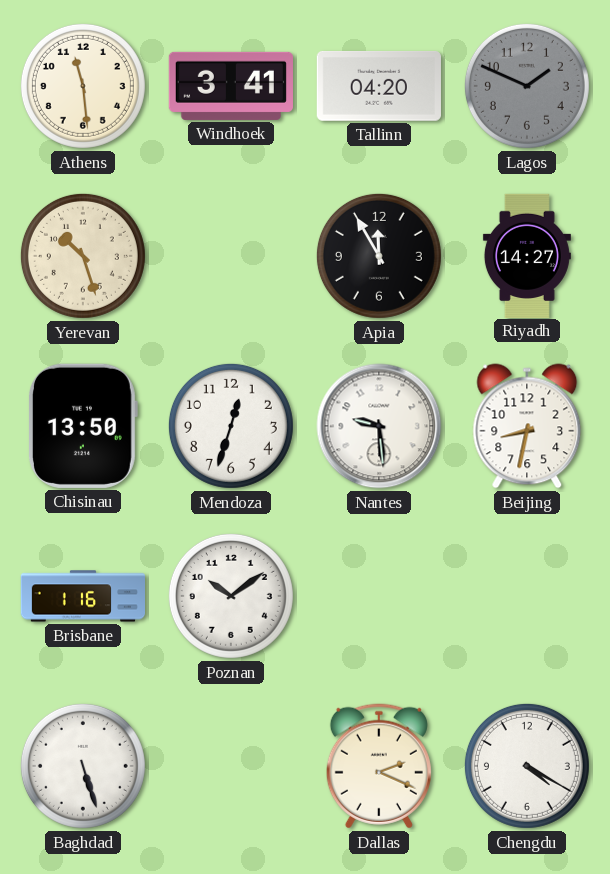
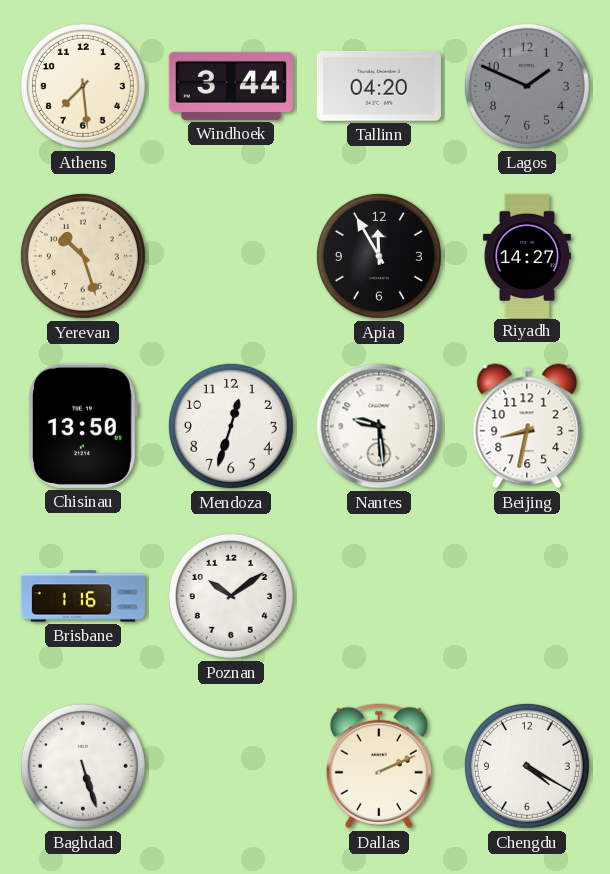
Athens: 11:29 -> 7:29 (83, 86)
Windhoek: 3:41 -> 3:44 (231, 86)
Dallas: 2:19 -> 2:11 (379, 766)
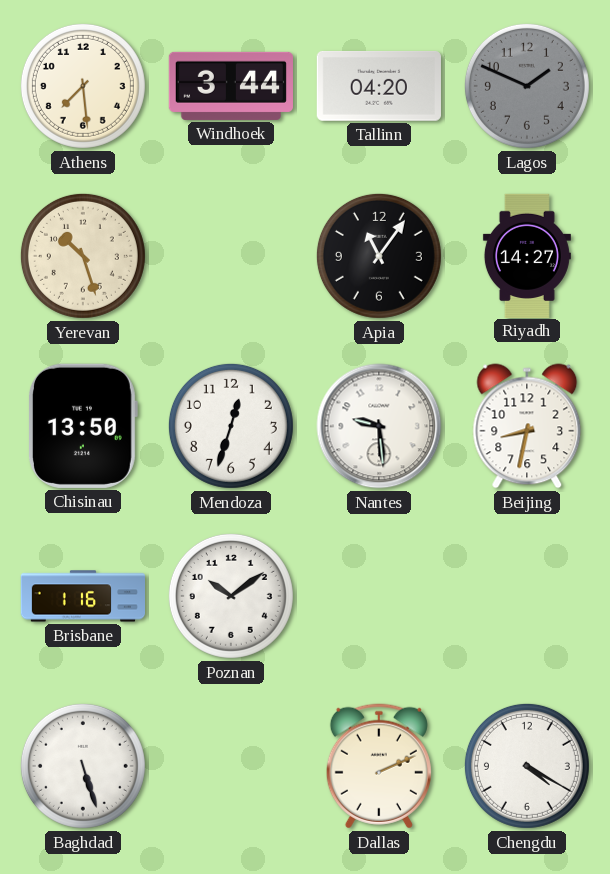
Apia: 11:55 -> 11:06 (379, 256)
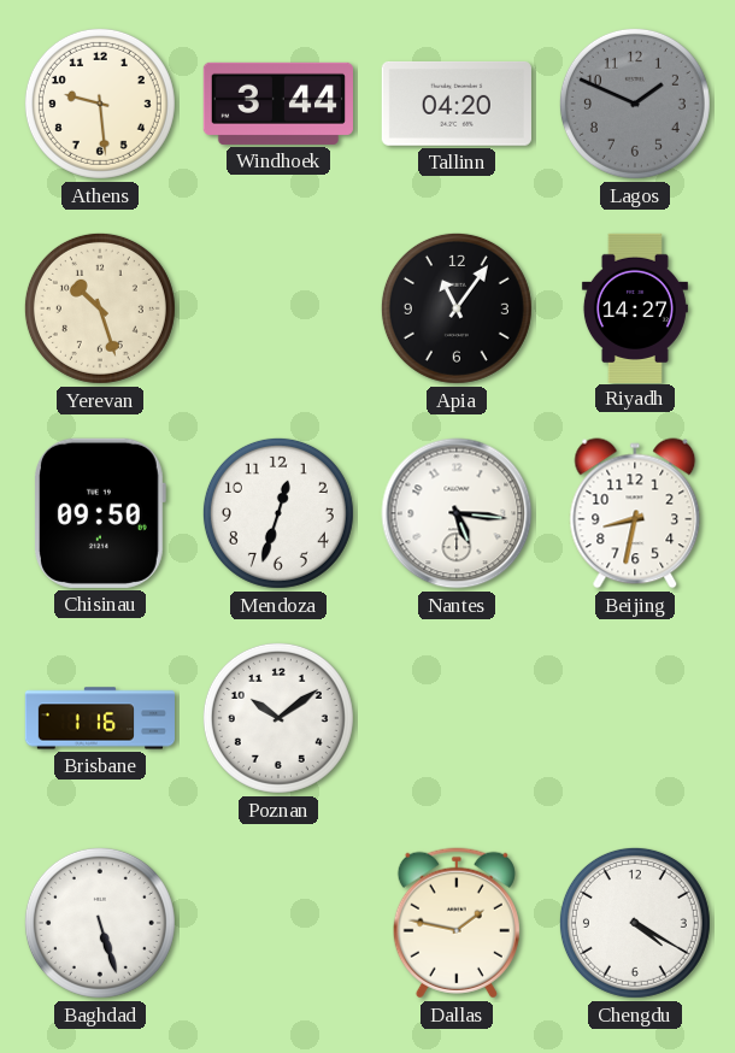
Athens: 7:29 -> 9:29 (100, 104)
Chisinau: 13:50 -> 09:50 (100, 513)
Nantes: 9:29 -> 5:16 (457, 513)
Dallas: 2:11 -> 1:47 (457, 923)
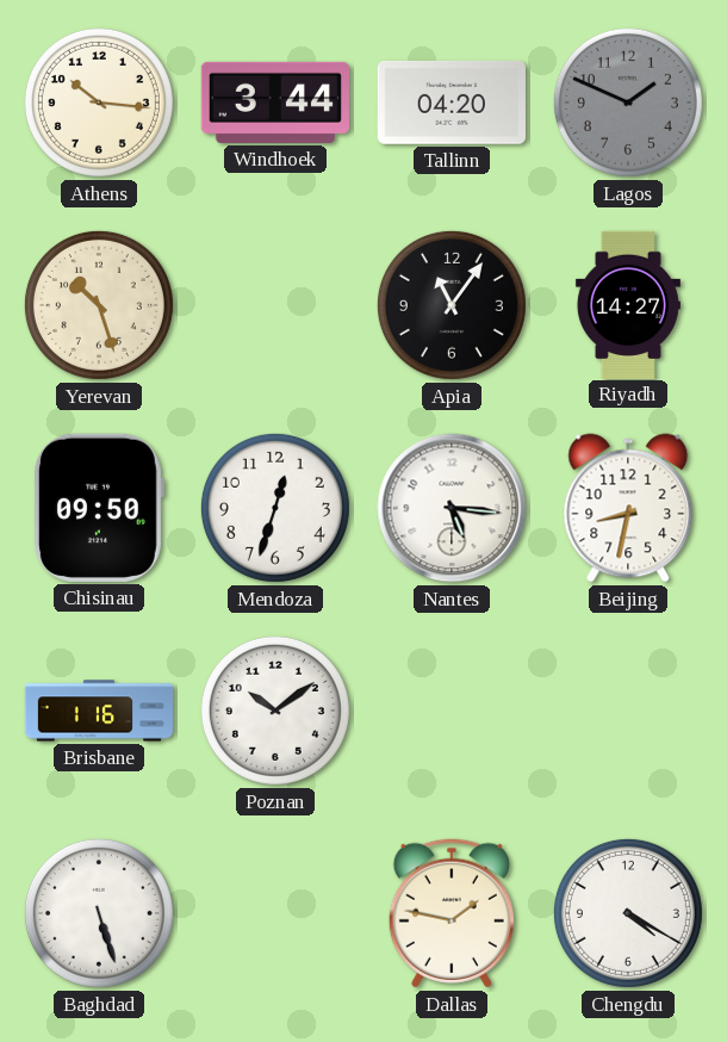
Athens: 9:29 -> 10:16 (99, 103)
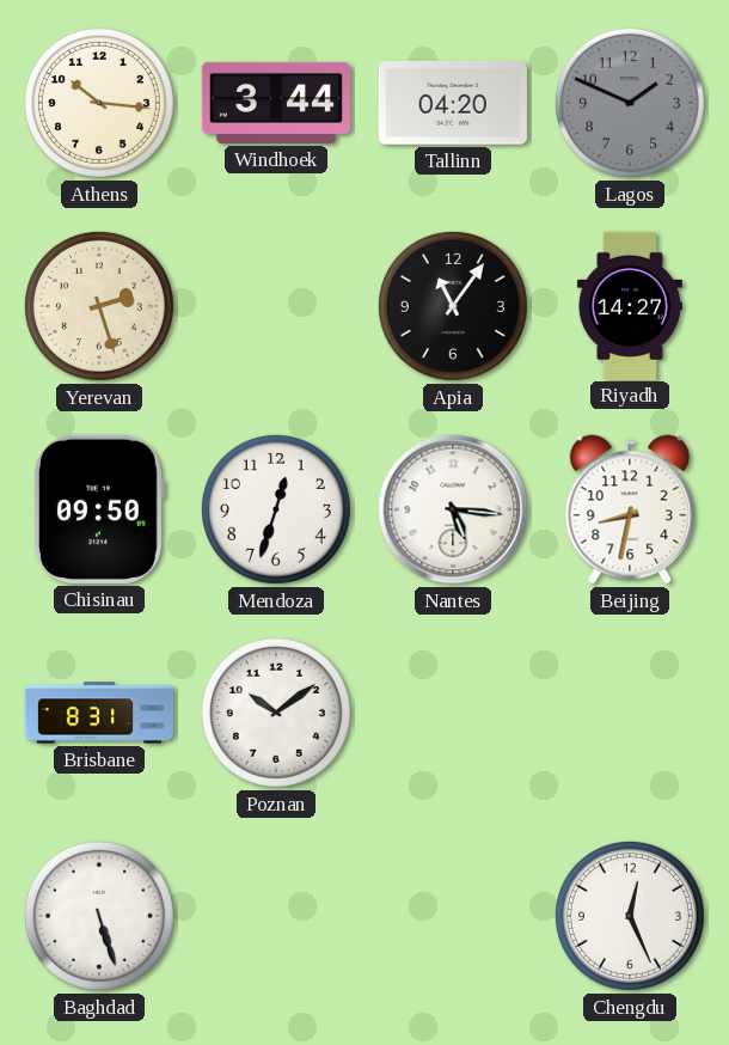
Yerevan: 10:27 -> 2:27 (99, 306)
Brisbane: 1:16 -> 8:31 (98, 713)
Dallas: 1:47 -> none (452, 913)
Chengdu: 4:20 -> 12:26 (630, 916)
